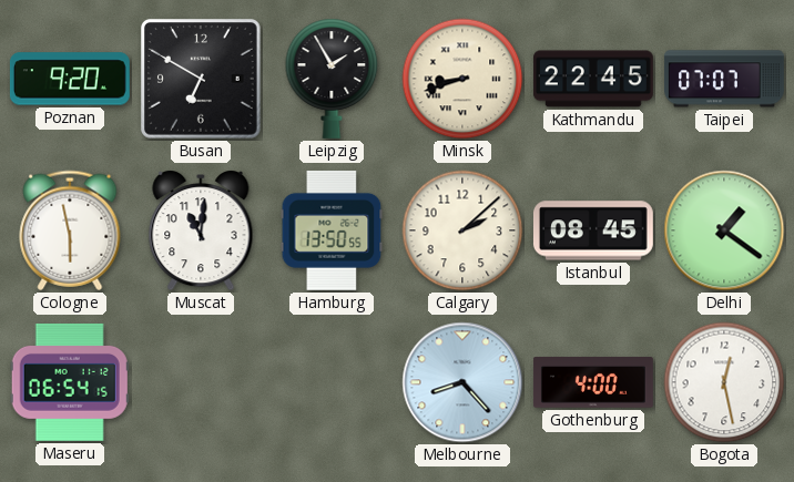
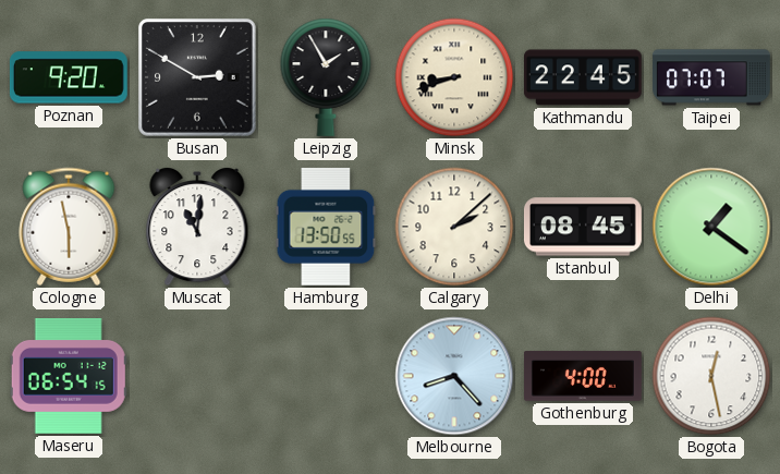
Busan: 6:50 -> 2:50 (198, 78)
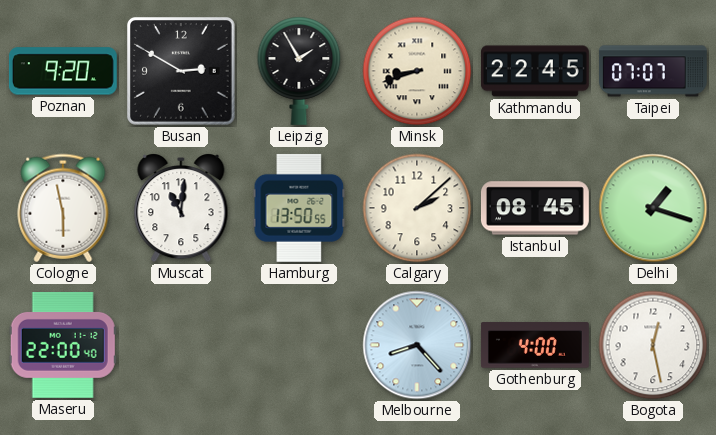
Delhi: 1:21 -> 1:18 (653, 208)
Maseru: 06:54 -> 22:00 (63, 345)
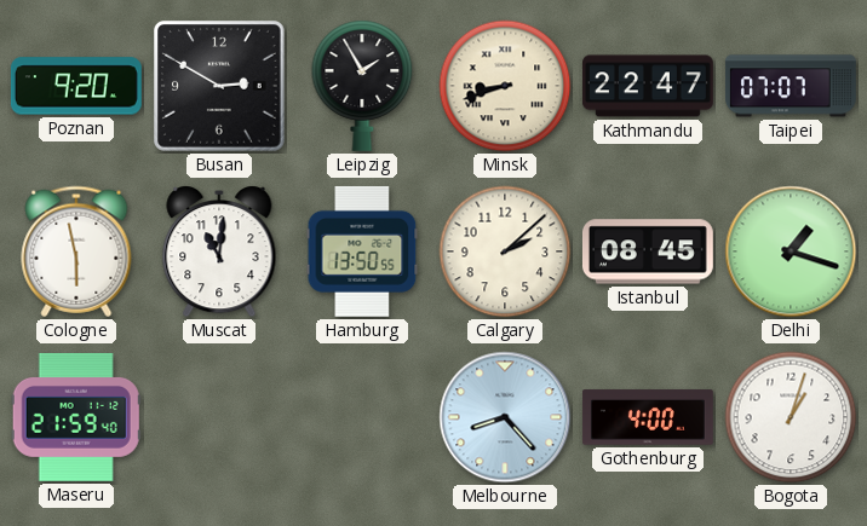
Kathmandu: 22:45 -> 22:47 (648, 86)
Maseru: 22:00 -> 21:59 (76, 417)
Bogota: 12:28 -> 1:03 (791, 417)
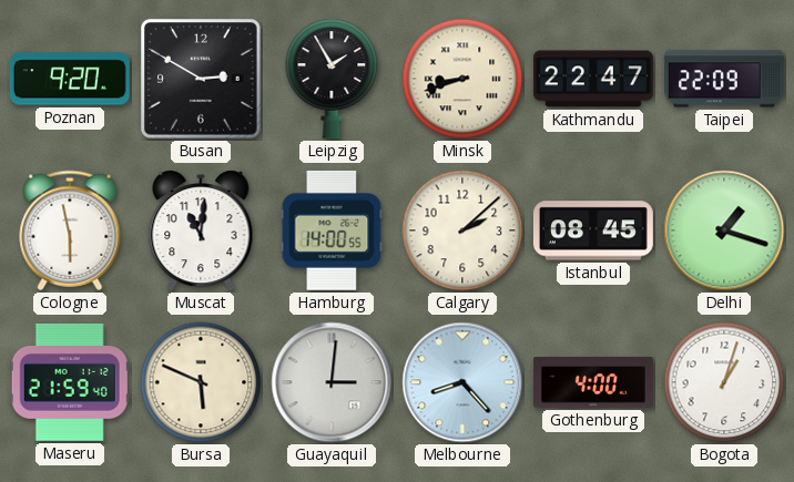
Taipei: 07:07 -> 22:09 (724, 79)
Hamburg: 13:50 -> 14:00 (332, 230)
Bursa: none -> 5:49 (201, 382)
Guayaquil: none -> 3:01 (332, 382)
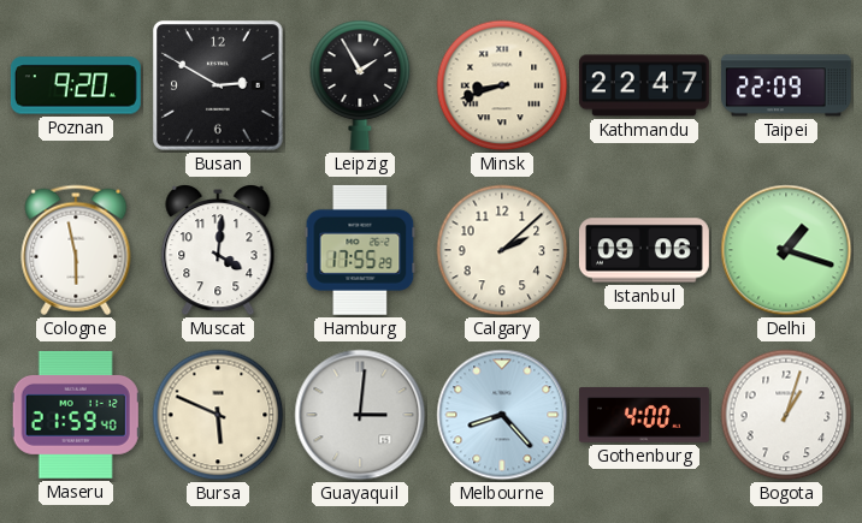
Muscat: 11:01 -> 4:01 (218, 251)
Hamburg: 14:00 -> 17:55 (360, 250)
Istanbul: 08:45 -> 09:06 (644, 250)
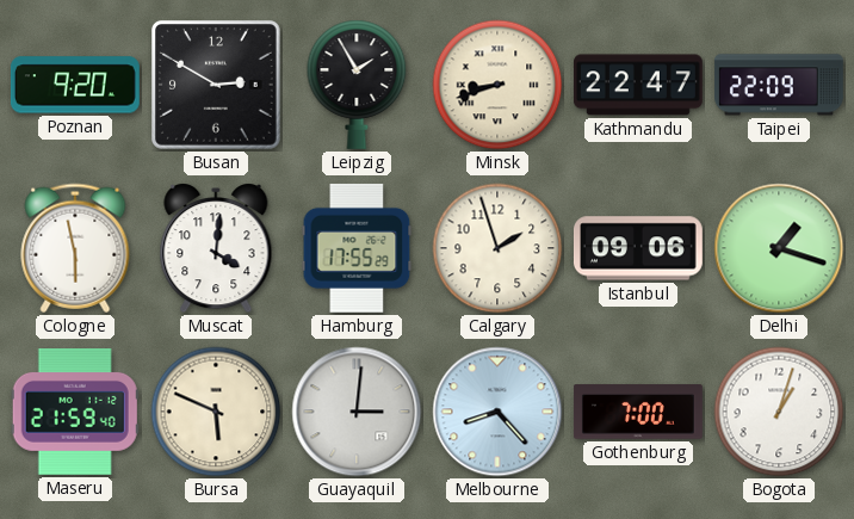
Calgary: 2:08 -> 1:57 (497, 248)
Gothenburg: 4:00 -> 7:00 (638, 412)
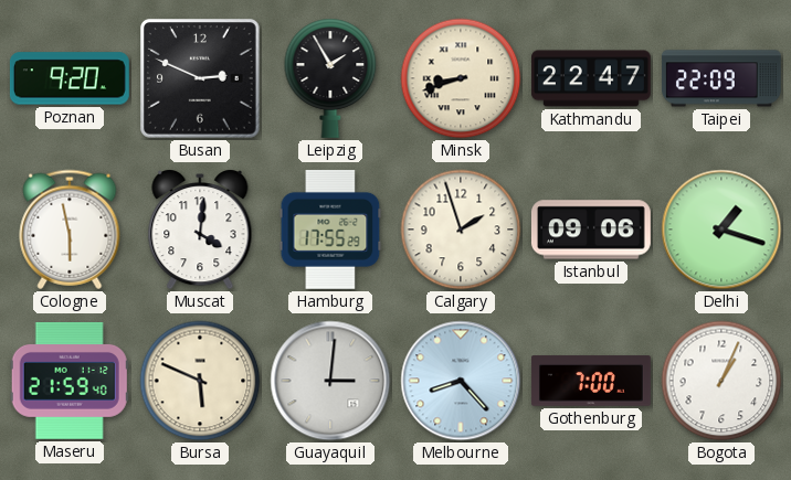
Busan: 2:50 -> 2:49 (201, 79)
Bogota: 1:03 -> 1:04 (721, 381)
